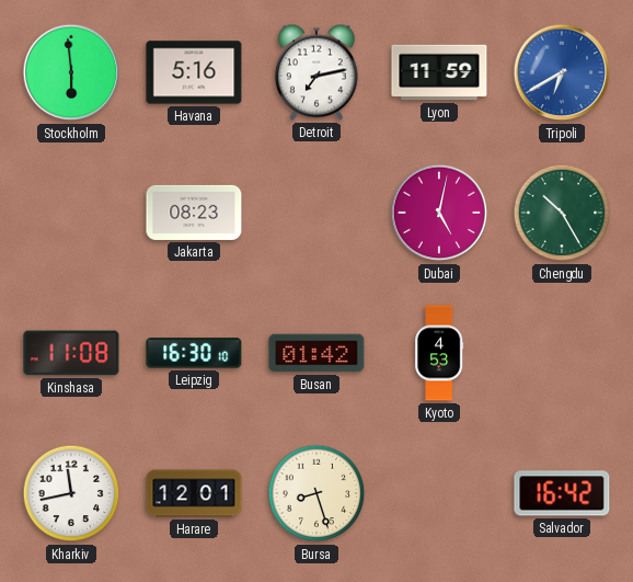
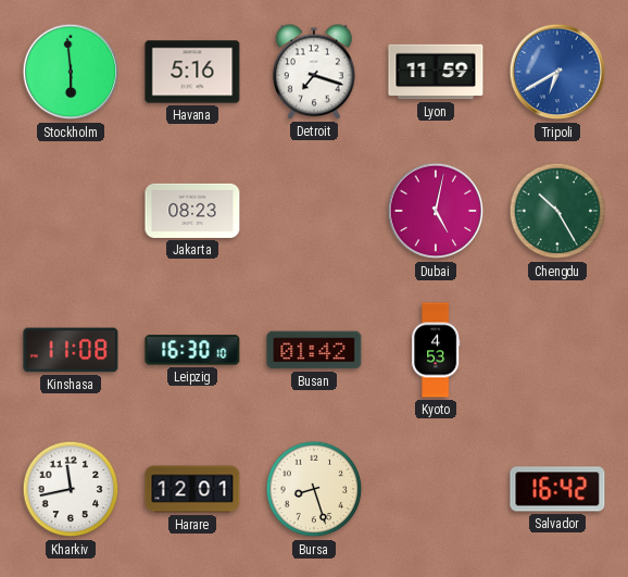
Detroit: 7:13 -> 7:18 (314, 72)
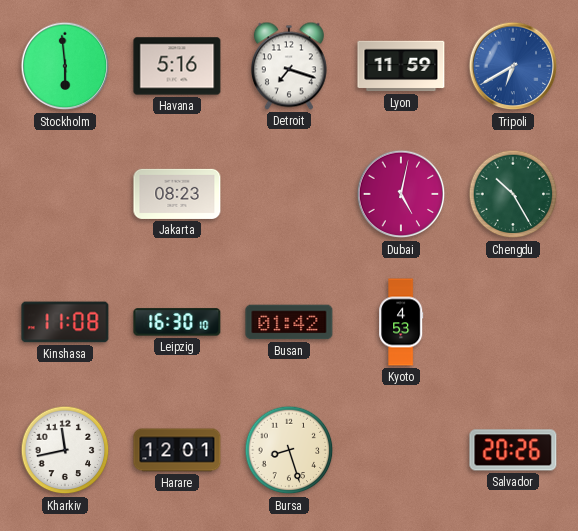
Salvador: 16:42 -> 20:26 (513, 450)
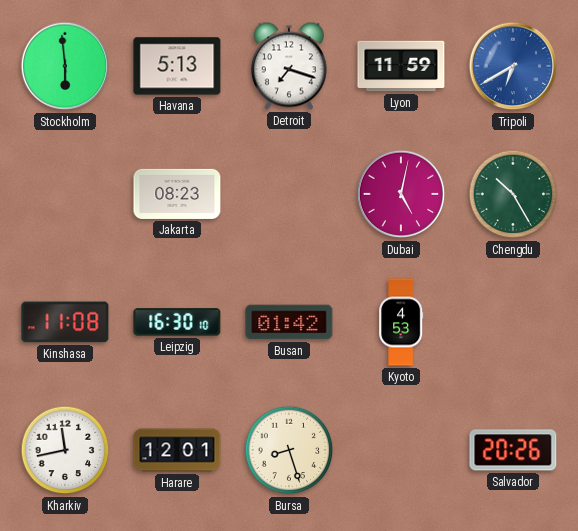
Havana: 5:16 -> 5:13 (177, 66)
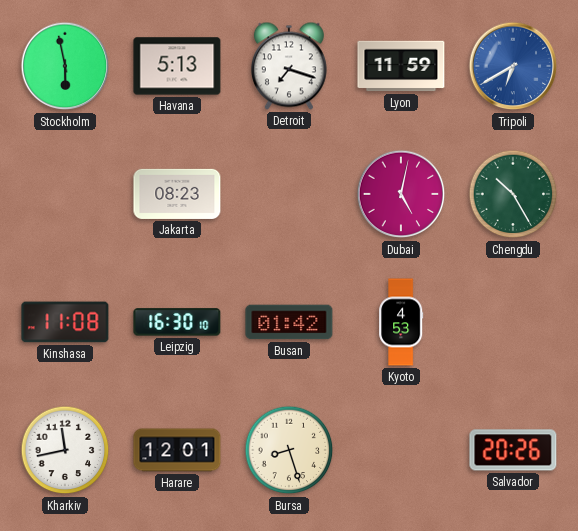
Stockholm: 5:59 -> 5:58 (65, 66)
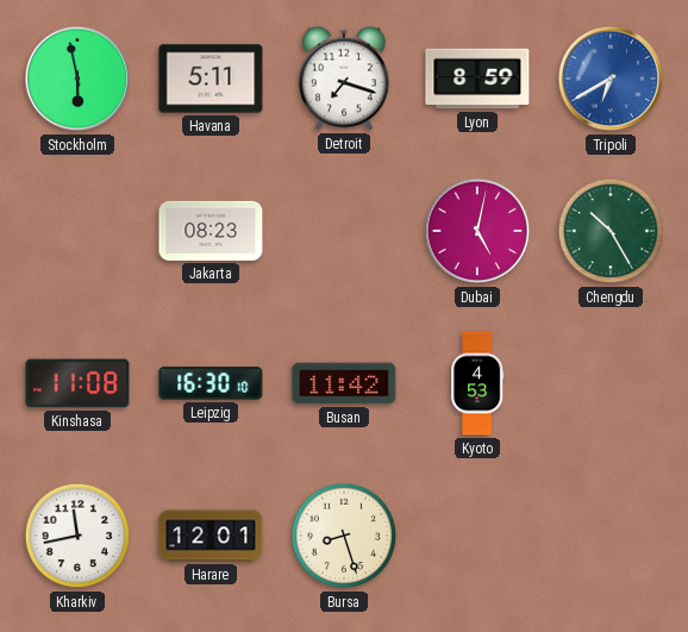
Havana: 5:13 -> 5:11 (211, 79)
Lyon: 11:59 -> 8:59 (477, 79)
Busan: 01:42 -> 11:42 (344, 383)
Salvador: 20:26 -> none (513, 450)
